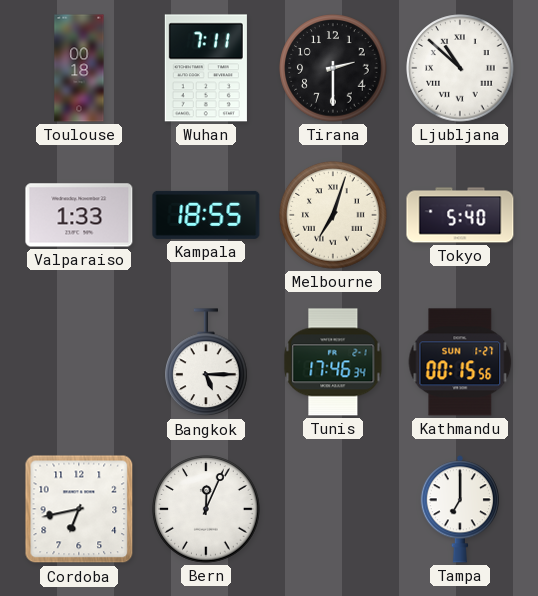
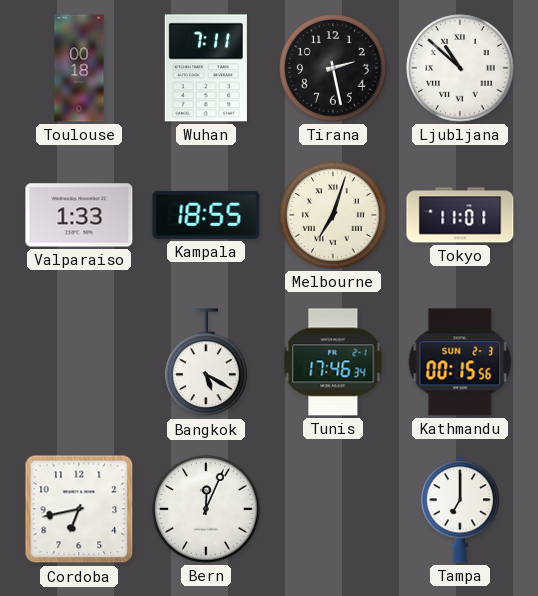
Tirana: 2:30 -> 2:28 (333, 68)
Tokyo: 5:40 -> 11:01 (460, 215)
Bangkok: 5:15 -> 5:20 (206, 363)
Kathmandu date: SUN 1-27 -> SUN 2-3 (460, 362)
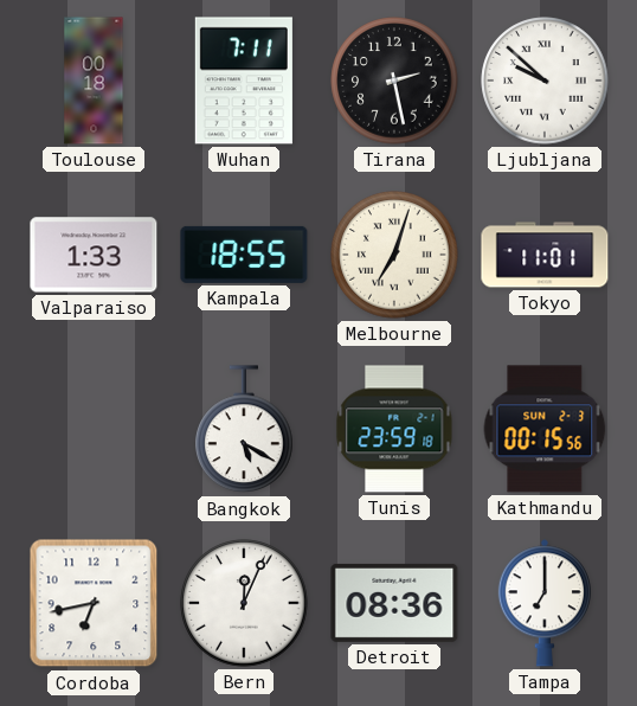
Ljubljana: 10:52 -> 9:52 (545, 81)
Tunis: 17:46 -> 23:59 (394, 429)
Detroit: none -> 08:36 (394, 603)
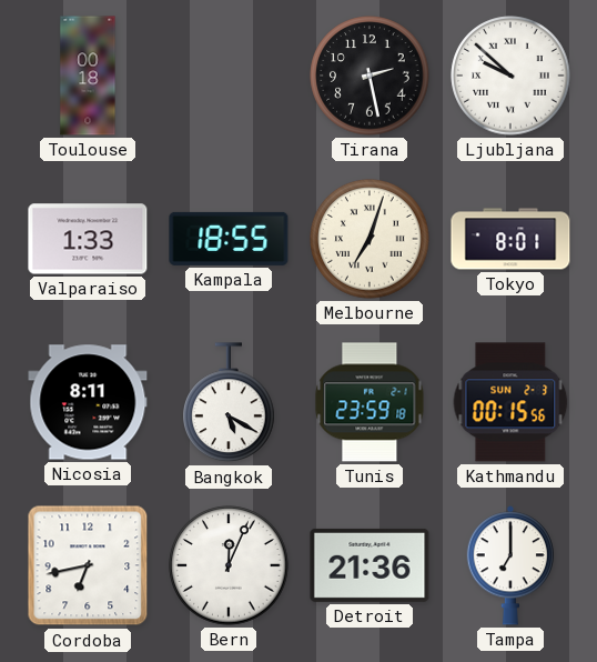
Wuhan: 7:11 -> none (244, 81)
Tokyo: 11:01 -> 8:01 (510, 239)
Nicosia: none -> 8:11 (88, 402)
Detroit: 08:36 -> 21:36 (370, 565)
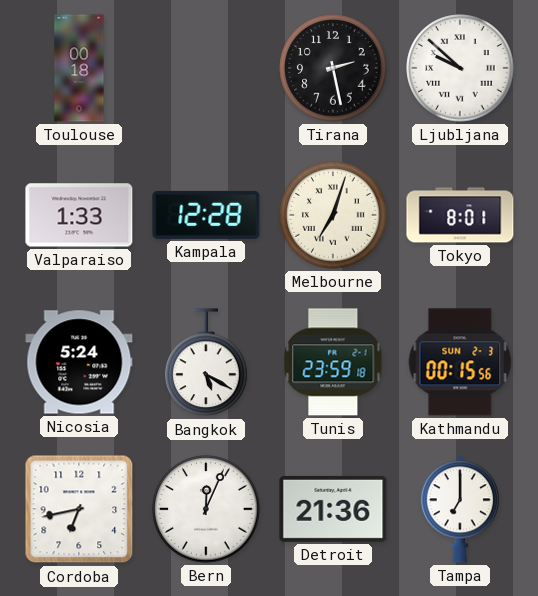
Kampala: 18:55 -> 12:28 (206, 215)
Nicosia: 8:11 -> 5:24 (79, 362)
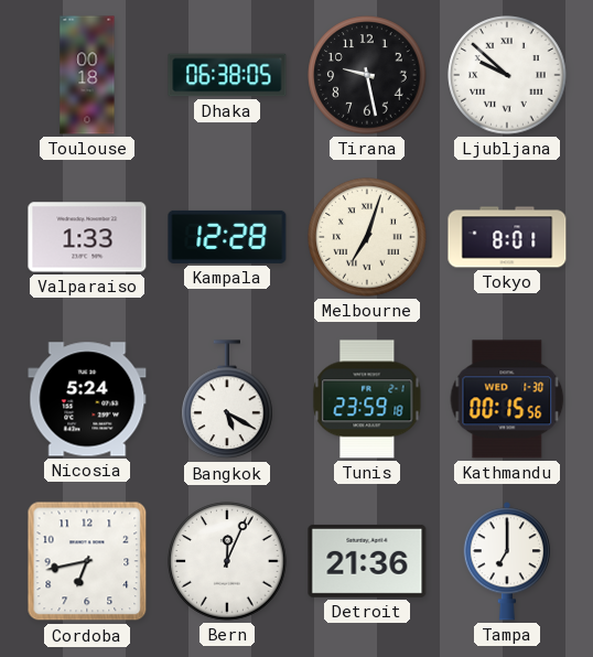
Dhaka: none -> 06:38 (227, 75)
Tirana: 2:28 -> 9:28 (367, 75)
Kathmandu date: SUN 2-3 -> WED 1-30 (507, 399)
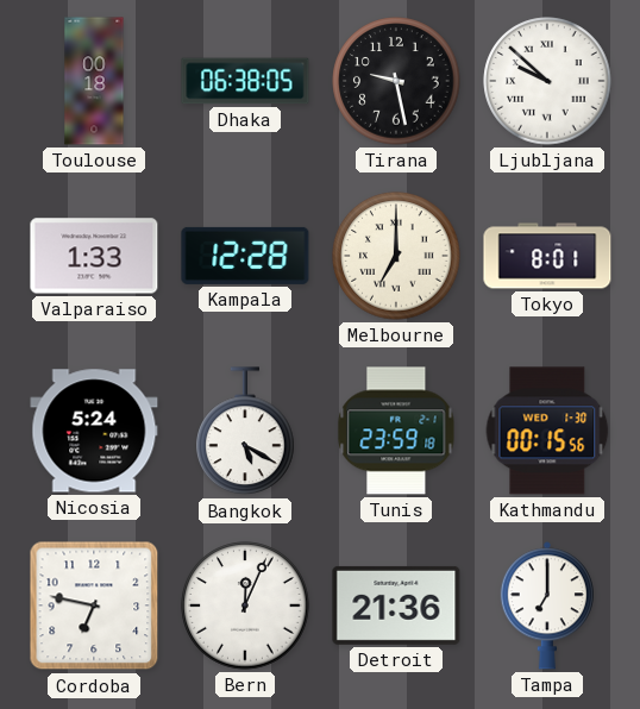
Melbourne: 7:03 -> 7:00 (396, 256)
Cordoba: 6:43 -> 6:47 (94, 606)
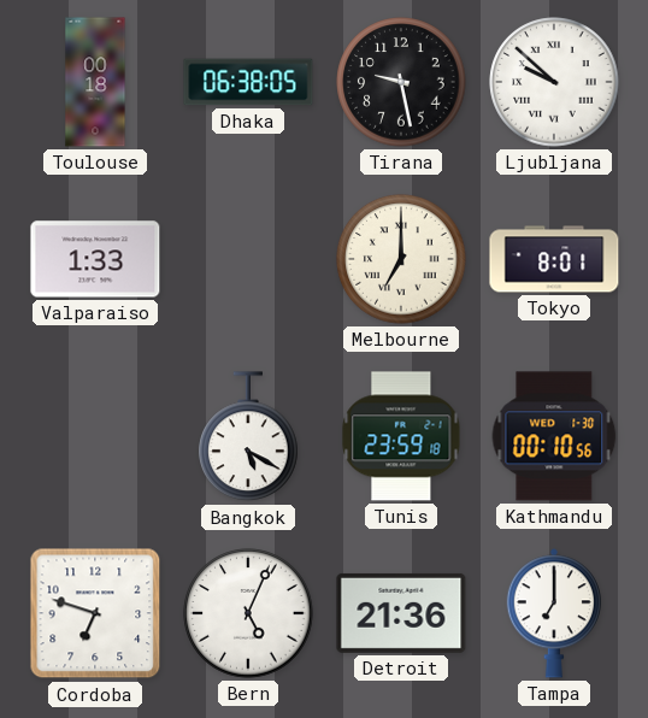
Kampala: 12:28 -> none (245, 256)
Nicosia: 5:24 -> none (94, 431)
Kathmandu: 00:15 -> 00:10 (554, 436)
Cordoba: 6:47 -> 6:48 (95, 613)
Bern: 12:04 -> 5:04 (248, 613)
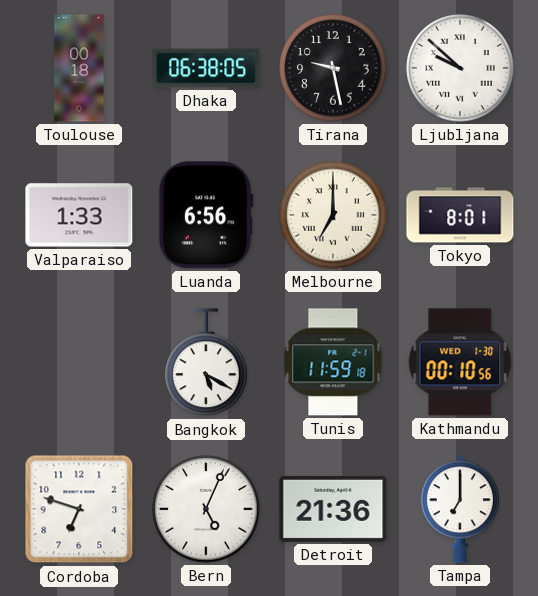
Luanda: none -> 6:56 (206, 215)
Tunis: 23:59 -> 11:59 (333, 362)
